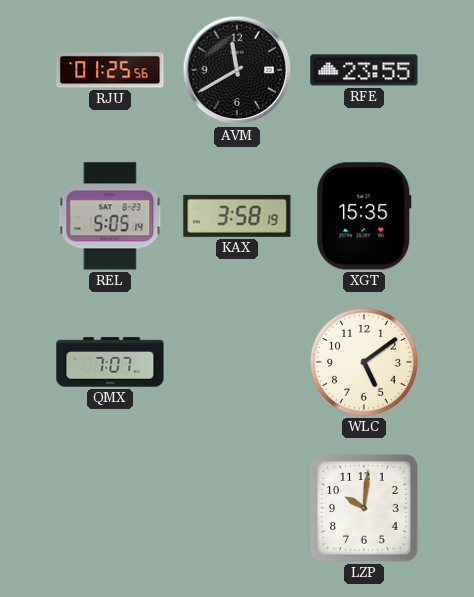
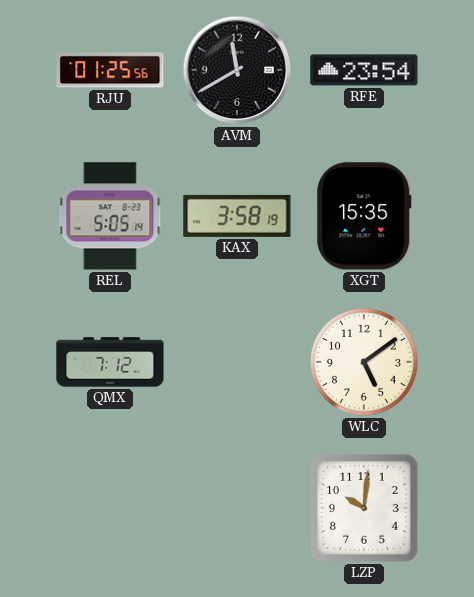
RFE: 23:55 -> 23:54 (364, 70)
QMX: 7:07 -> 7:12 (110, 362)
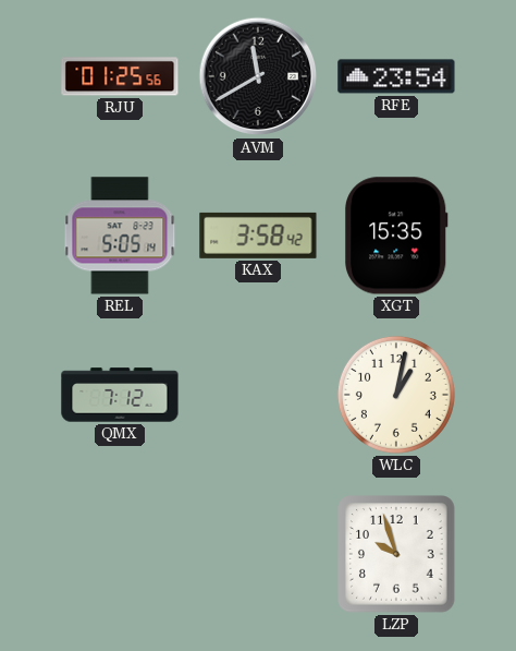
KAX: 3:58:19 -> 3:58:42 (258, 236)
WLC: 5:09 -> 1:02 (396, 395)
LZP: 10:01 -> 9:57 (396, 554)
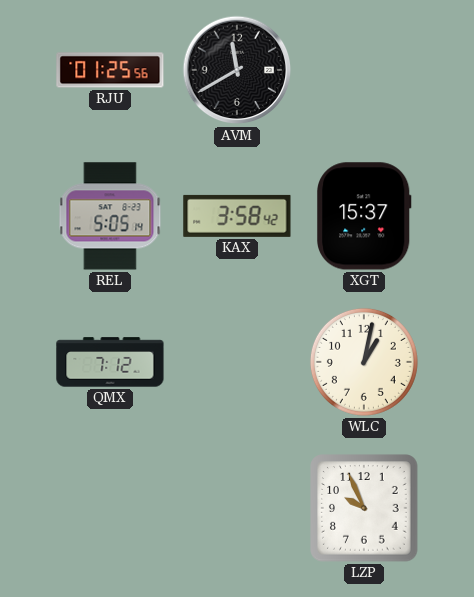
RFE: 23:54 -> none (396, 76)
XGT: 15:35 -> 15:37 (365, 216)
LZP: 9:57 -> 9:56 (364, 508)
